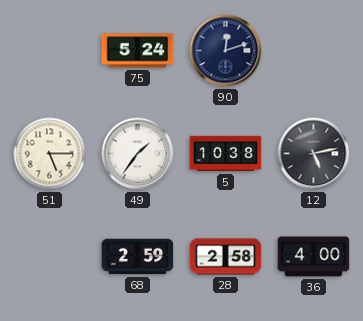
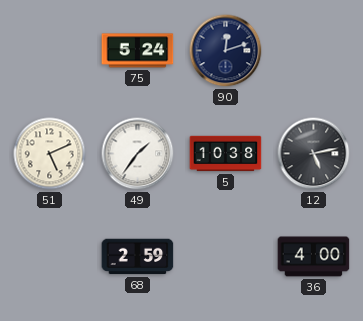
51: 5:15 -> 5:11 (50, 154)
28: 2:58 -> none (226, 257)
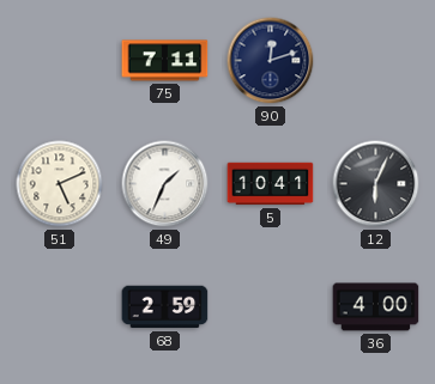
75: 5:24 -> 7:11 (165, 61)
49: 1:36 -> 1:34 (165, 184)
5: 10:38 -> 10:41 (271, 184)
12: 5:13 -> 6:04 (376, 184)
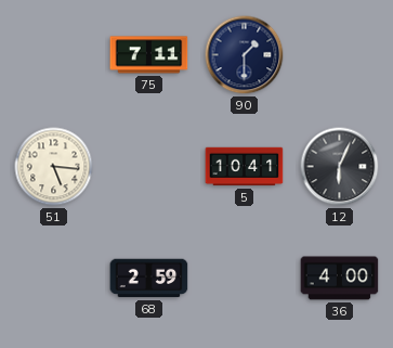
90: 12:12 -> 1:30 (245, 55)
51: 5:11 -> 5:16 (54, 167)
49: 1:34 -> none (165, 184)
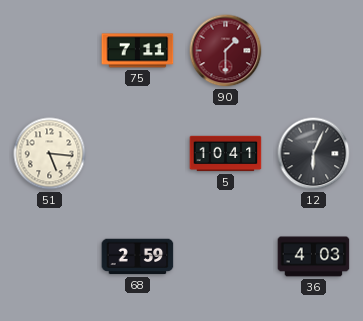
90 dial: navy -> burgundy (226, 51)
36: 4:00 -> 4:03 (314, 257)
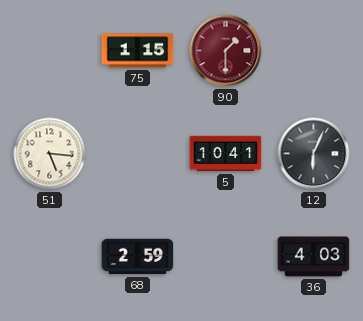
75: 7:11 -> 1:15 (138, 51)
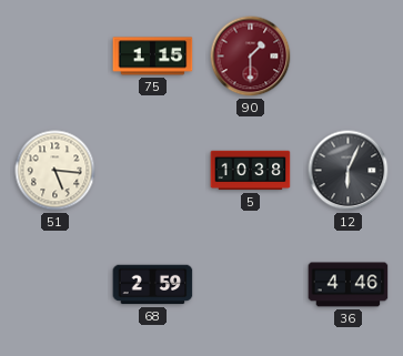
5: 10:41 -> 10:38 (251, 171)
36: 4:03 -> 4:46 (349, 285)
